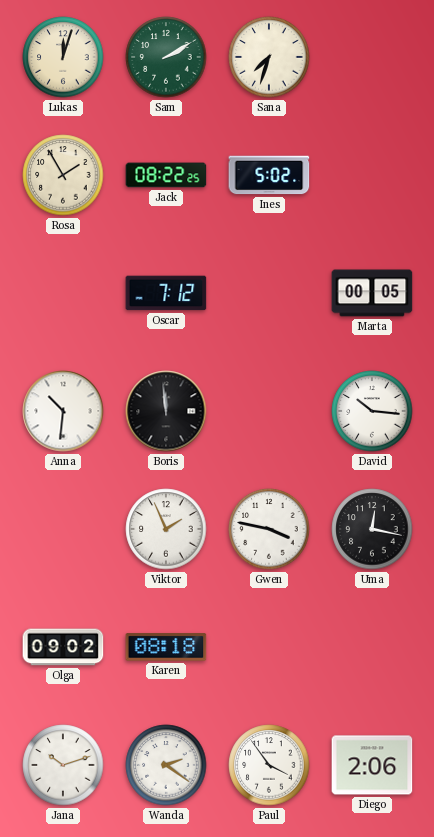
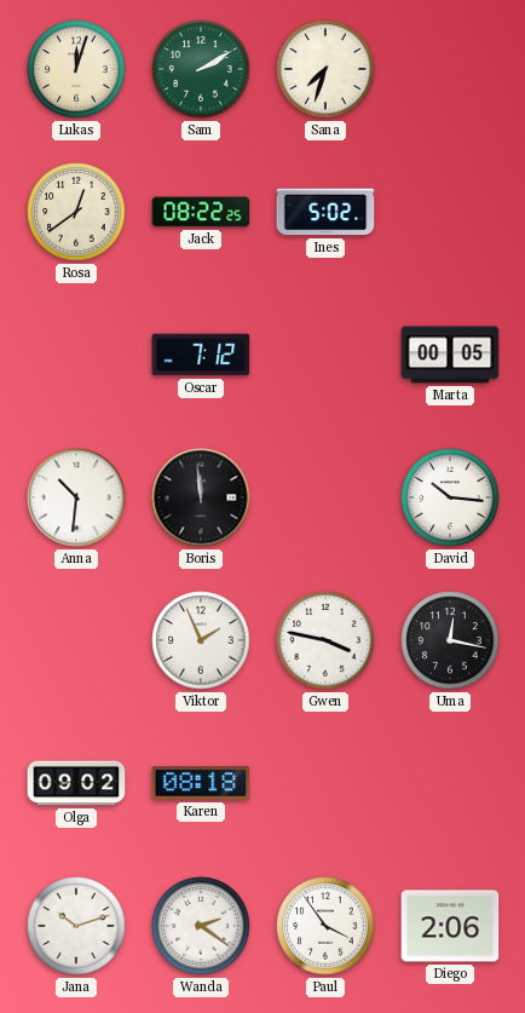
Rosa: 1:55 -> 12:39 (76, 212)
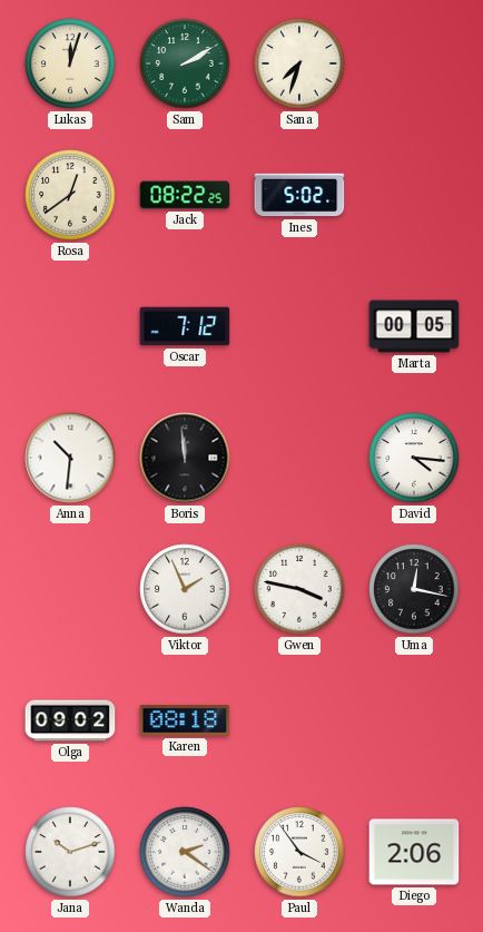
David: 10:16 -> 4:16 (414, 458)
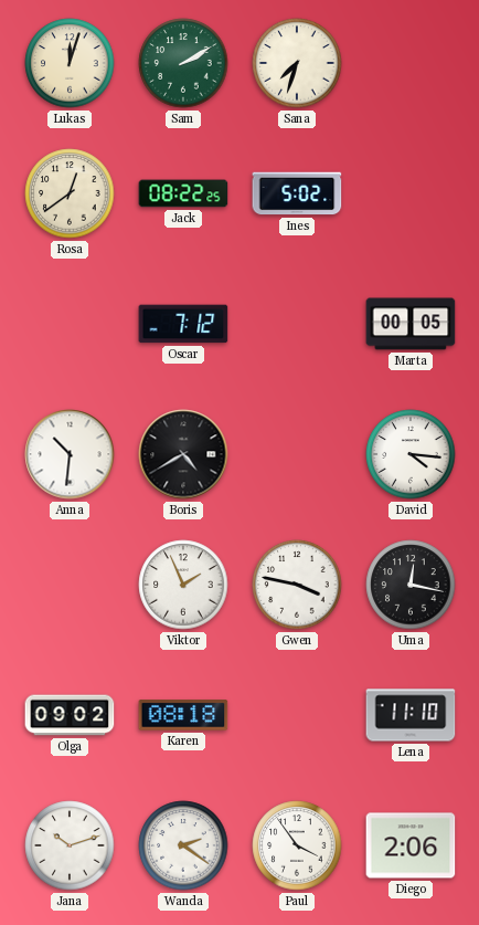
Boris: 11:59 -> 4:40 (183, 454)
Lena: none -> 11:10 (411, 715)
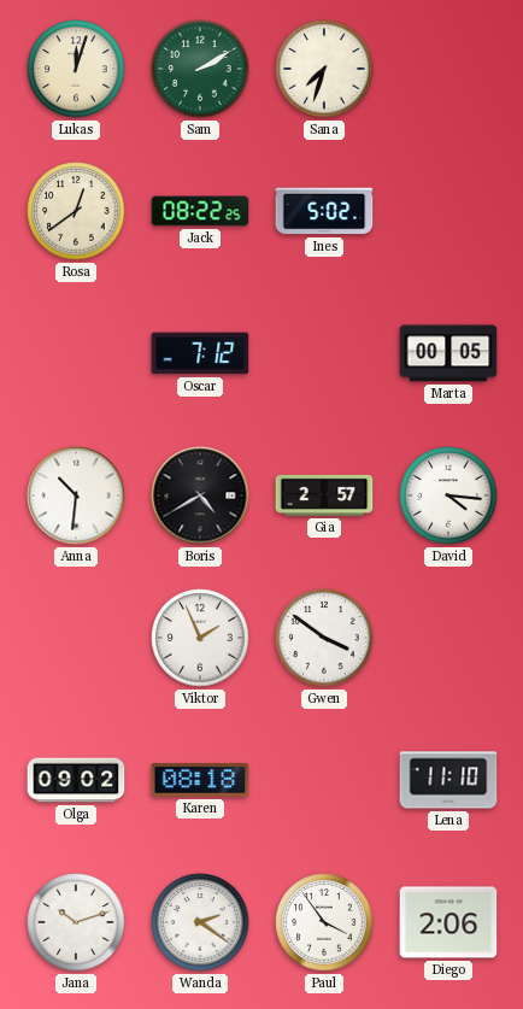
Gia: none -> 2:57 (324, 495)
Gwen: 3:47 -> 3:51 (324, 638)
Uma: 12:17 -> none (411, 585)
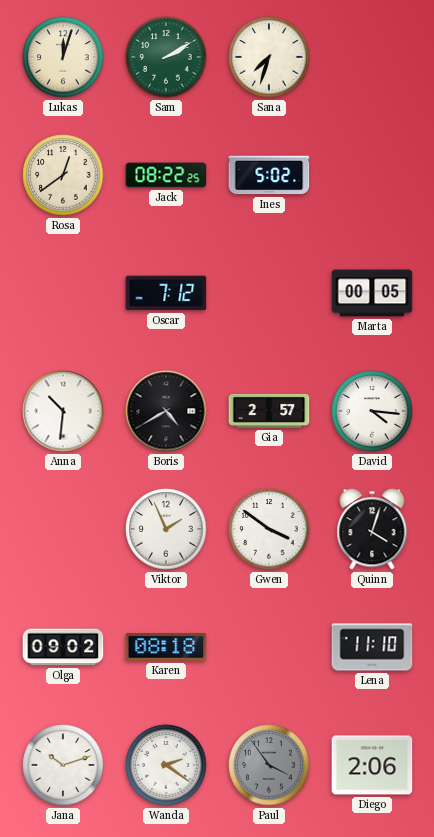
Quinn: none -> 4:03 (372, 529)
Paul dial: white -> grey (269, 765)
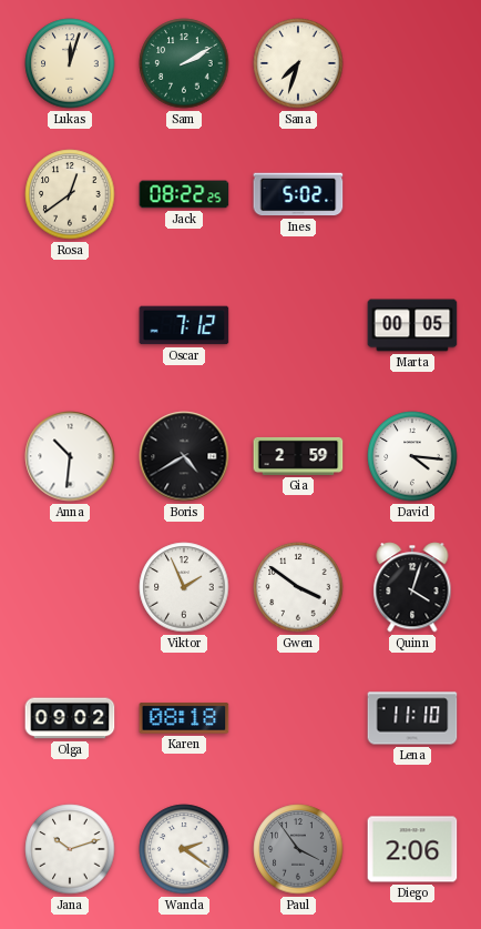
Gia: 2:57 -> 2:59 (298, 456)
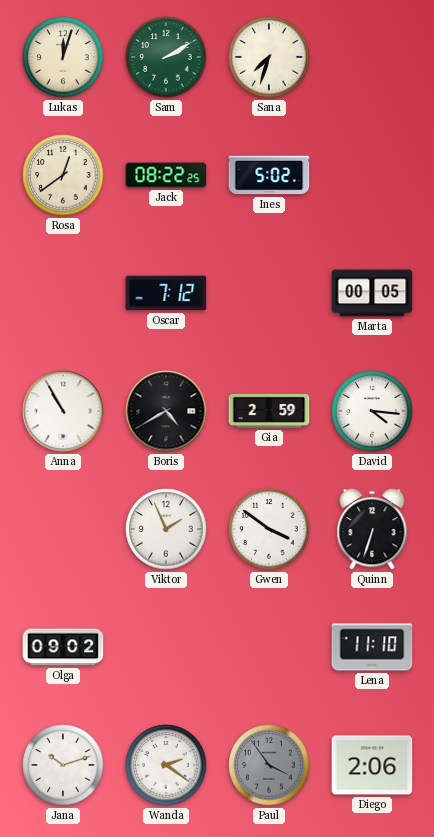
Anna: 10:31 -> 10:55 (63, 411)
Quinn: 4:03 -> 6:33 (372, 529)
Karen: 08:18 -> none (184, 718)
